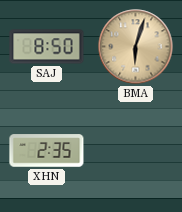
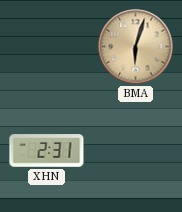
SAJ: 8:50 -> none (47, 47)
XHN: 2:35 -> 2:31 (47, 151)
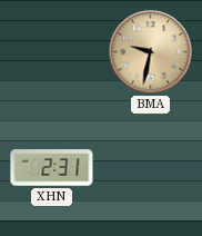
BMA: 6:03 -> 9:32 (151, 52)
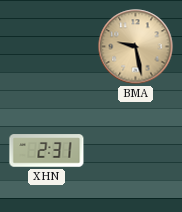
BMA: 9:32 -> 9:28 (136, 47)
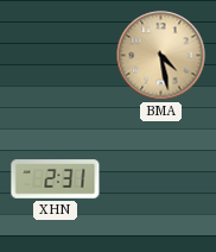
BMA: 9:28 -> 4:28 (161, 56)
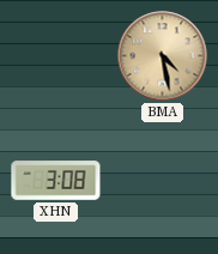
XHN: 2:31 -> 3:08 (56, 181)
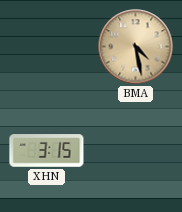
XHN: 3:08 -> 3:15 (47, 151)
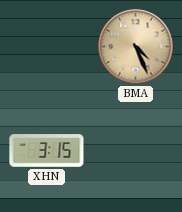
BMA: 4:28 -> 4:26 (136, 47)
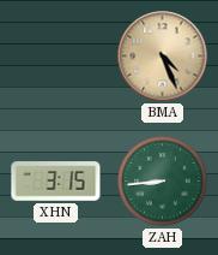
ZAH: none -> 8:44 (163, 182)
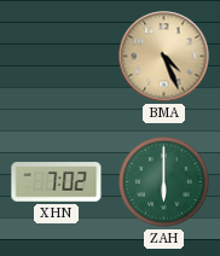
XHN: 3:15 -> 7:02 (57, 182)
ZAH: 8:44 -> 6:00 (164, 182)
